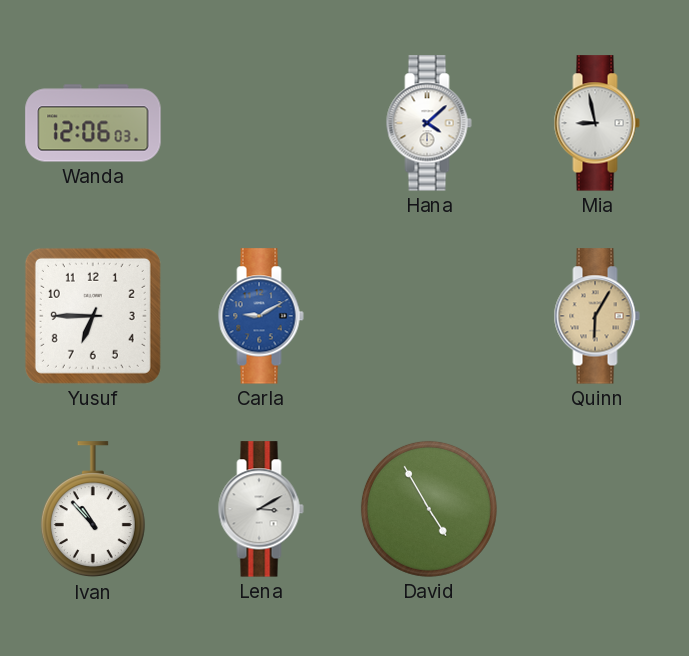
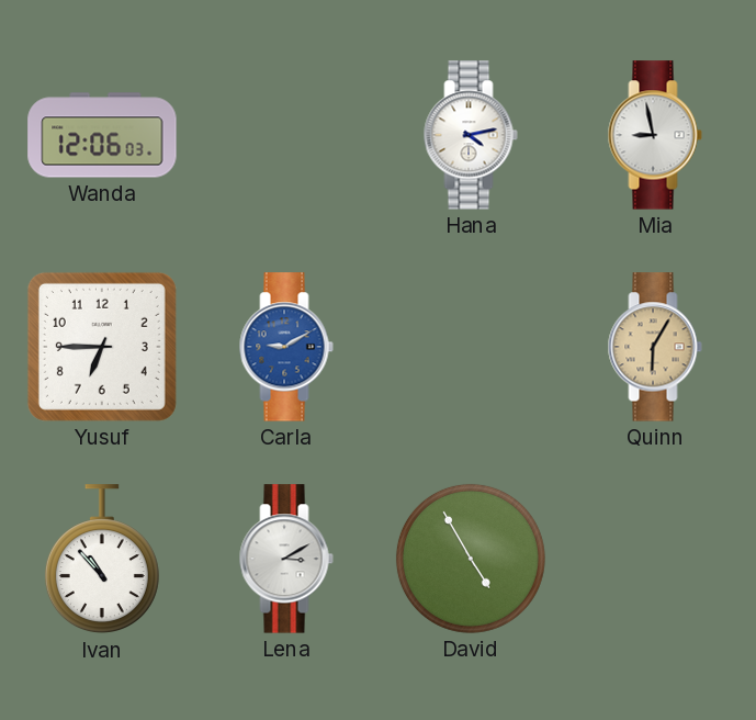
Hana: 4:08 -> 4:13 (471, 135)
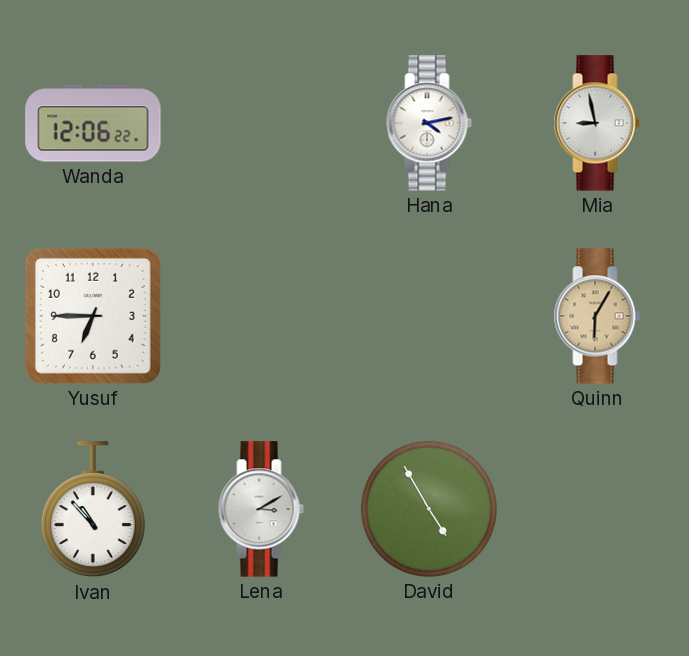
Wanda: 12:06:03 -> 12:06:22 (93, 123)
Carla: 9:10 -> none (286, 347)
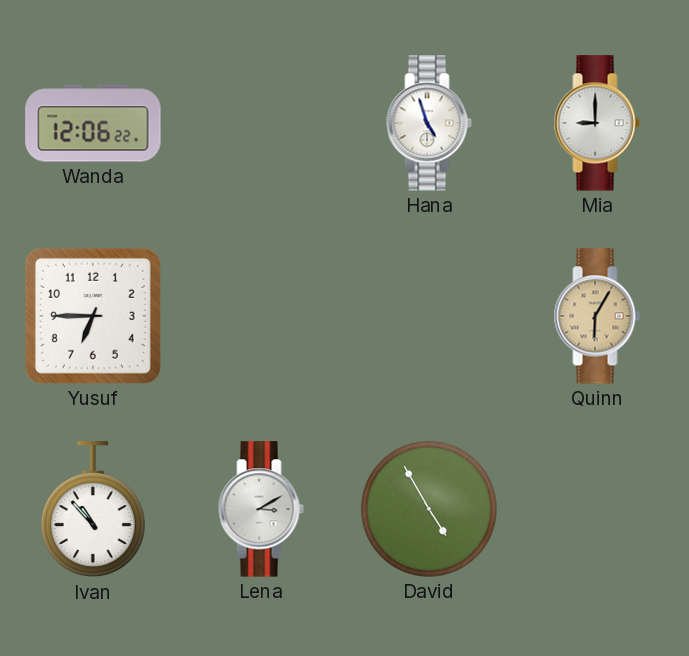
Hana: 4:13 -> 4:57 (429, 123)
Mia: 8:58 -> 9:00 (597, 123)
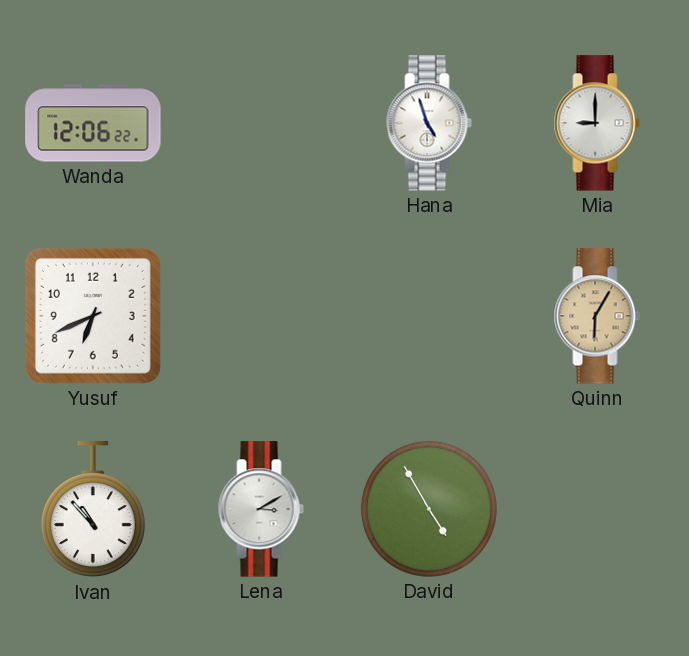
Yusuf: 6:45 -> 6:41 (93, 316)
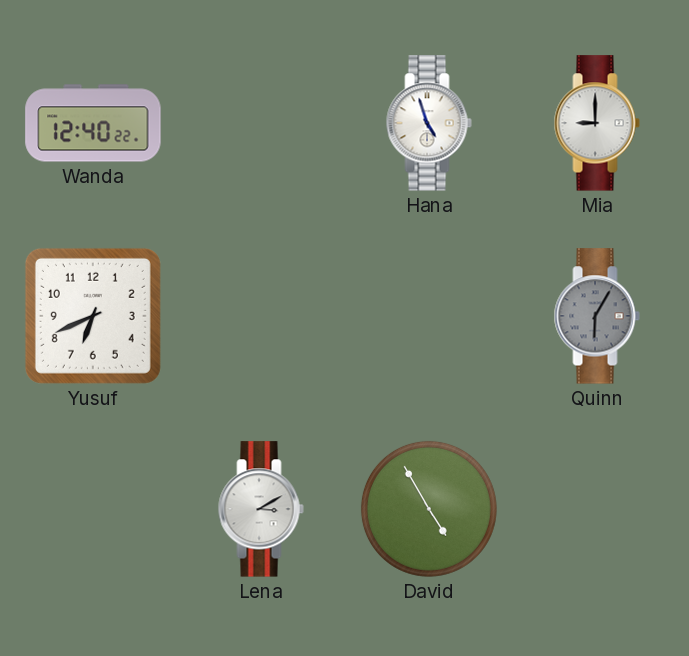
Wanda: 12:06 -> 12:40 (93, 123)
Quinn dial: champagne -> grey (597, 316)
Ivan: 10:53 -> none (93, 510)
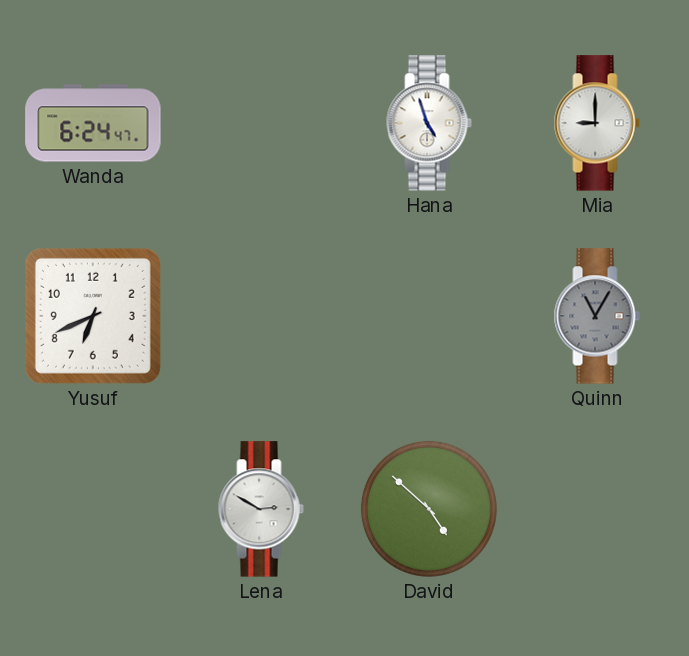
Wanda: 12:40 -> 6:24 (93, 123)
Quinn: 6:05 -> 11:05 (597, 316)
Lena: 3:10 -> 2:50 (261, 509)
David: 4:55 -> 4:52 (429, 509)
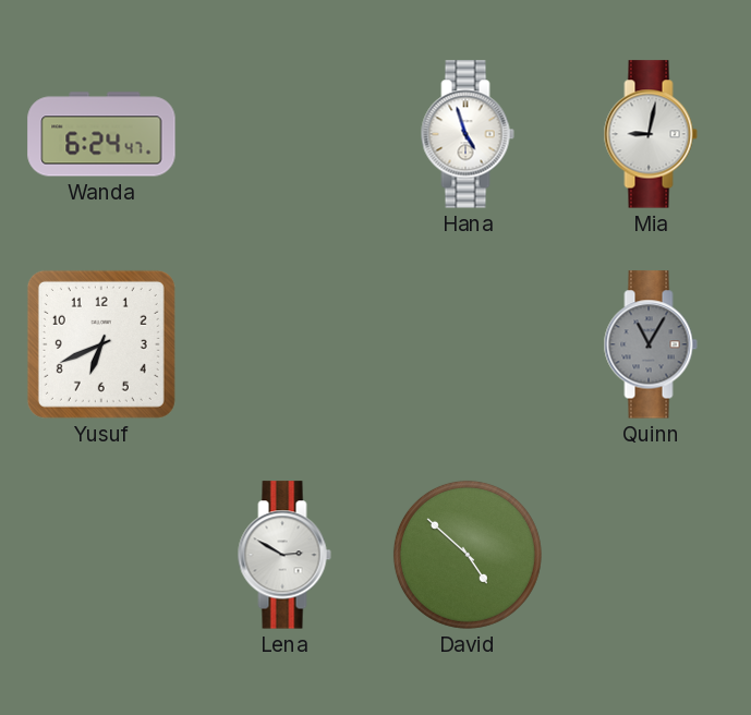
Mia: 9:00 -> 9:02 (651, 134)
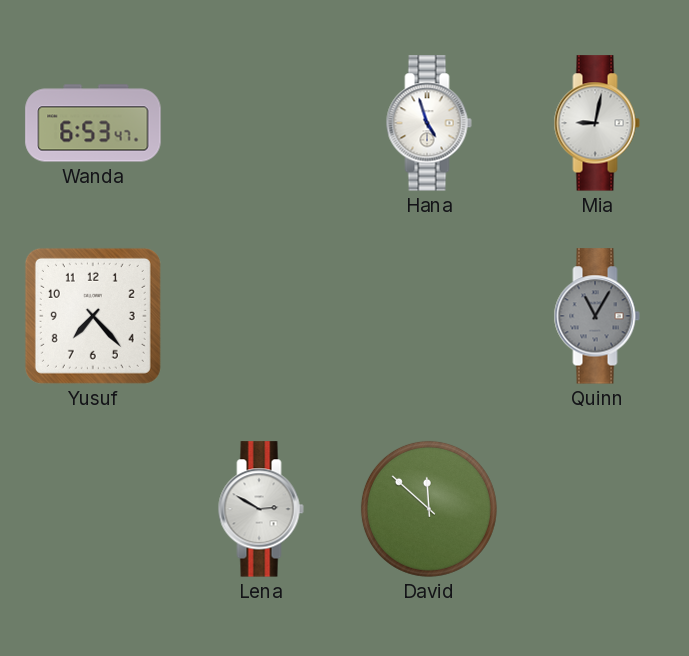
Wanda: 6:24 -> 6:53 (93, 123)
Yusuf: 6:41 -> 7:23 (93, 316)
David: 4:52 -> 11:52 (429, 509)
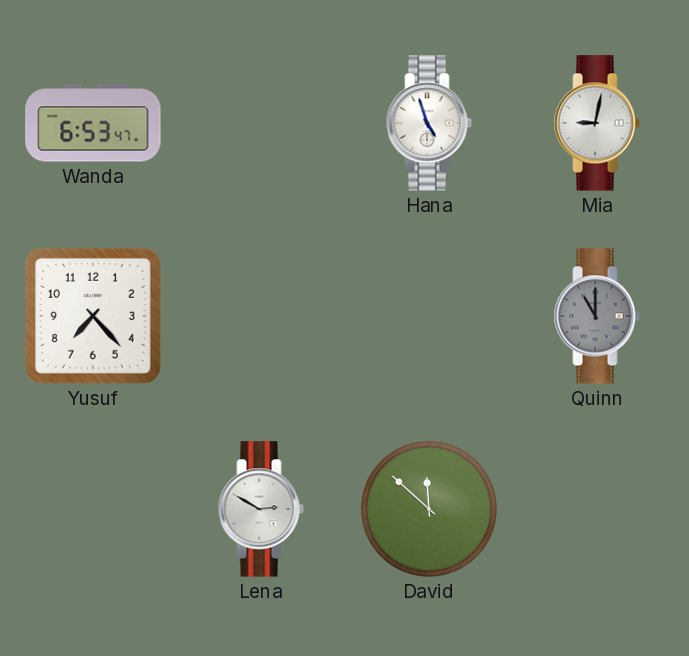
Quinn: 11:05 -> 11:00 (597, 316)
